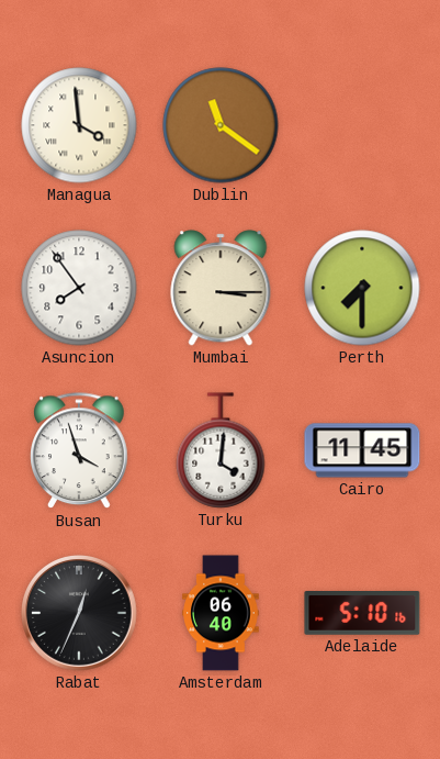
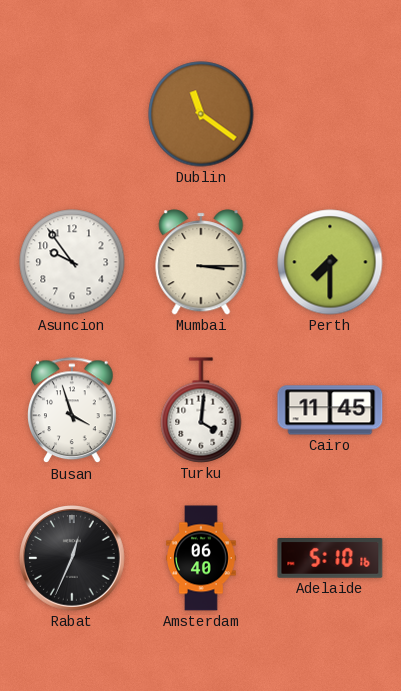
Managua: 3:59 -> none (79, 125)
Asuncion: 7:54 -> 9:54 (72, 262)
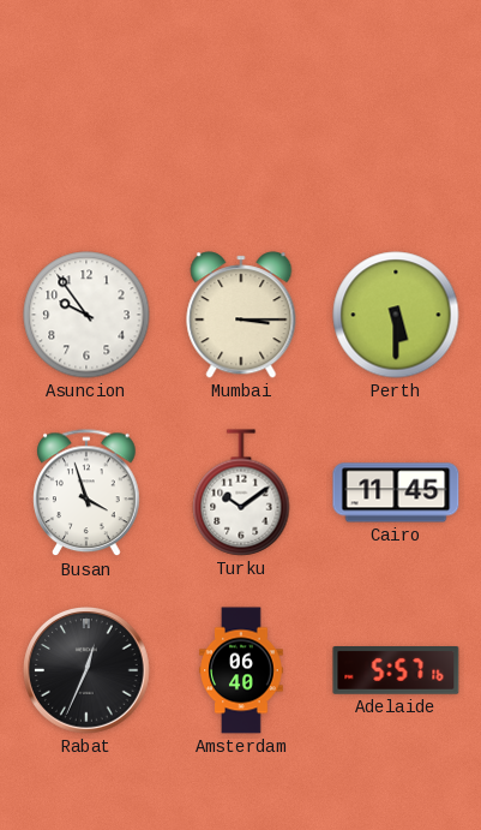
Dublin: 11:21 -> none (201, 114)
Perth: 7:30 -> 5:30 (396, 315)
Turku: 4:01 -> 10:09 (241, 492)
Adelaide: 5:10 -> 5:57 (396, 671)
